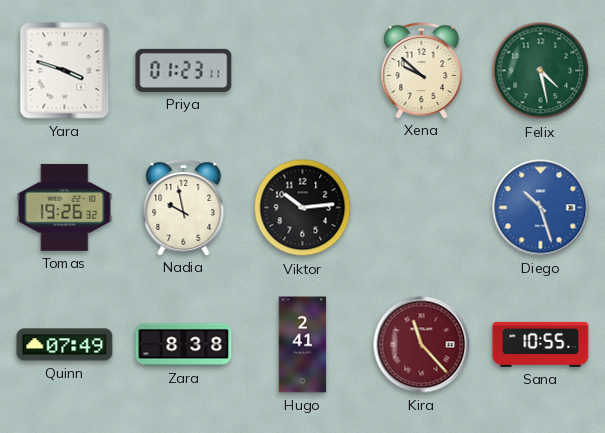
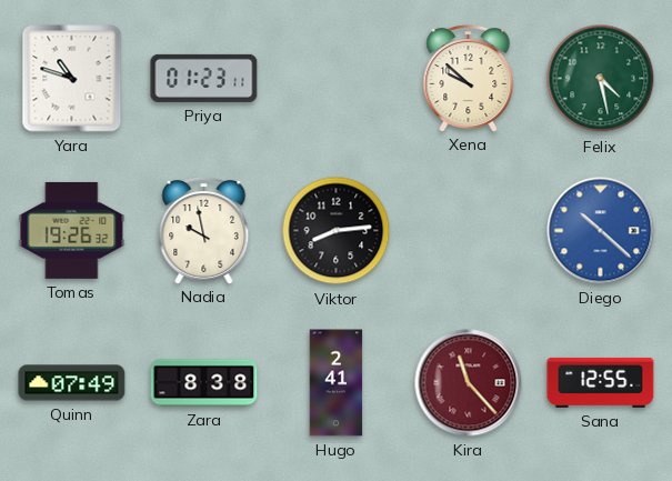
Yara: 3:48 -> 10:48 (72, 79)
Viktor: 10:14 -> 8:14 (337, 231)
Diego: 10:27 -> 10:22 (601, 231)
Sana: 10:55 -> 12:55 (601, 382)
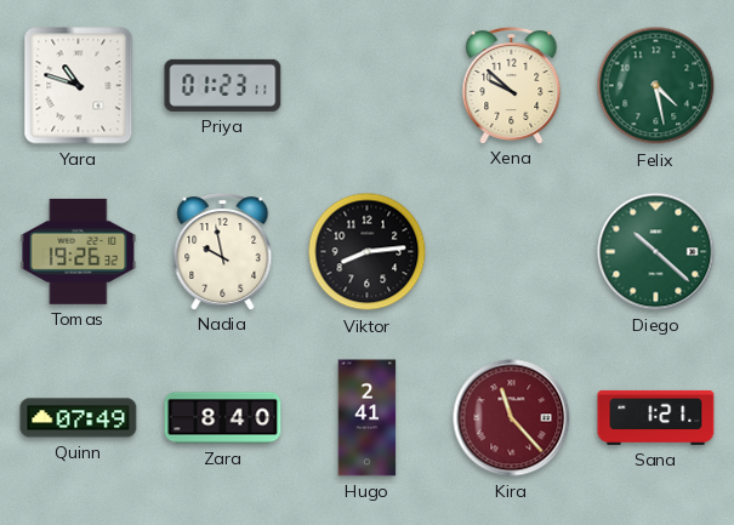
Diego dial: blue -> green (656, 252)
Zara: 8:38 -> 8:40 (223, 418)
Sana: 12:55 -> 1:21 (656, 417)
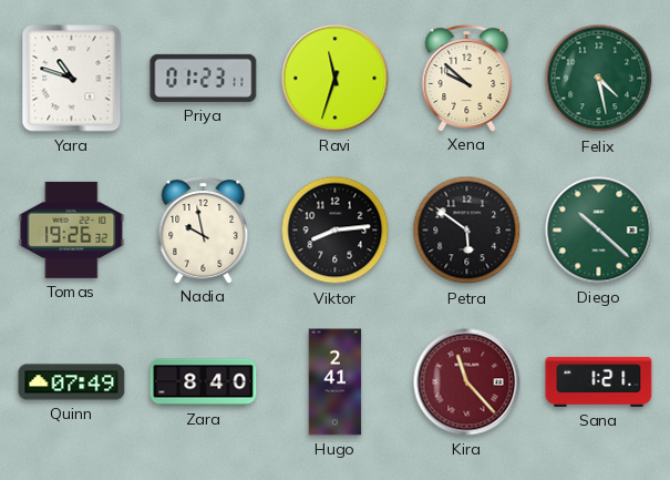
Ravi: none -> 11:33 (336, 79)
Petra: none -> 5:51 (467, 231)
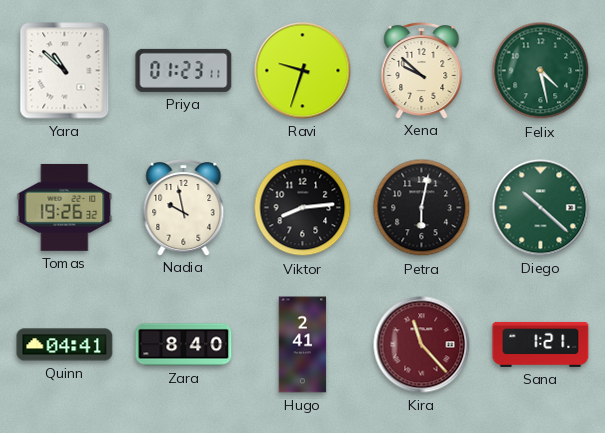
Yara: 10:48 -> 10:52 (65, 71)
Ravi: 11:33 -> 9:33 (303, 71)
Petra: 5:51 -> 6:02 (422, 208)
Quinn: 07:49 -> 04:41 (65, 345)
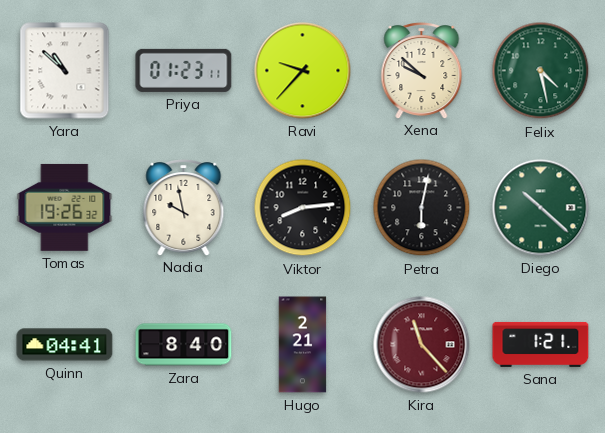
Ravi: 9:33 -> 9:37 (303, 71)
Hugo: 2:41 -> 2:21 (303, 345)
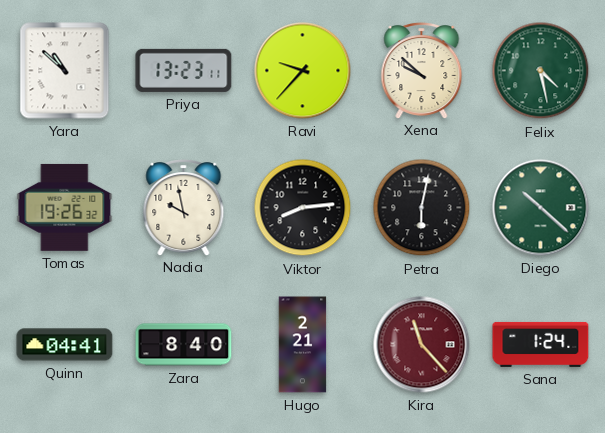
Priya: 01:23 -> 13:23 (184, 70)
Sana: 1:21 -> 1:24 (541, 344)
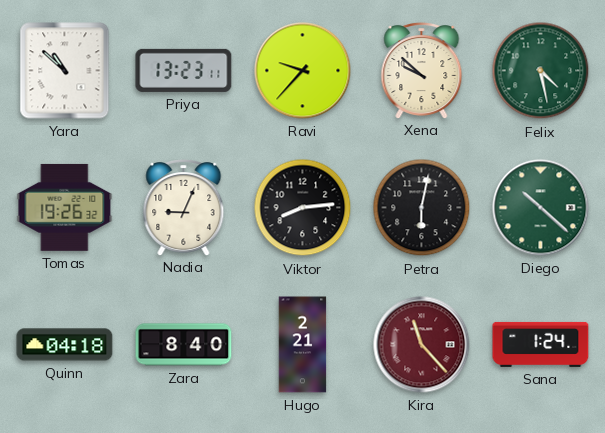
Nadia: 9:58 -> 9:04 (184, 208)
Quinn: 04:41 -> 04:18 (65, 345)
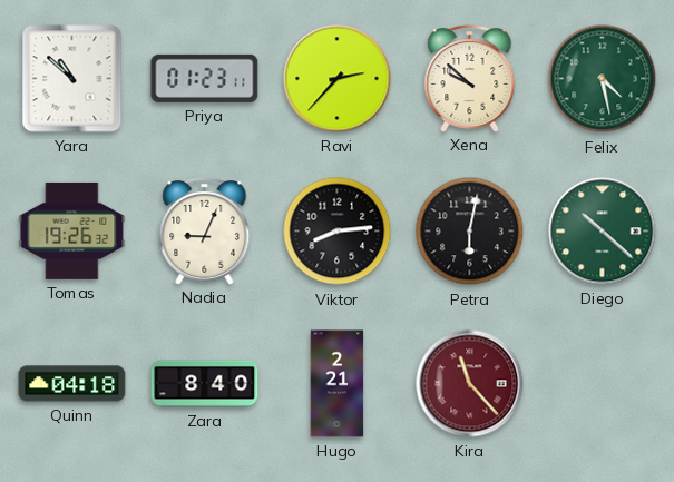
Priya: 13:23 -> 01:23 (205, 78)
Ravi: 9:37 -> 2:37 (338, 79)
Sana: 1:24 -> none (541, 344)
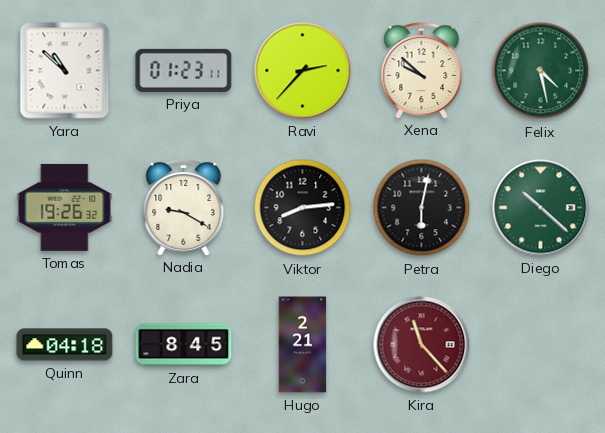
Nadia: 9:04 -> 9:20 (184, 208)
Zara: 8:40 -> 8:45 (184, 345)
